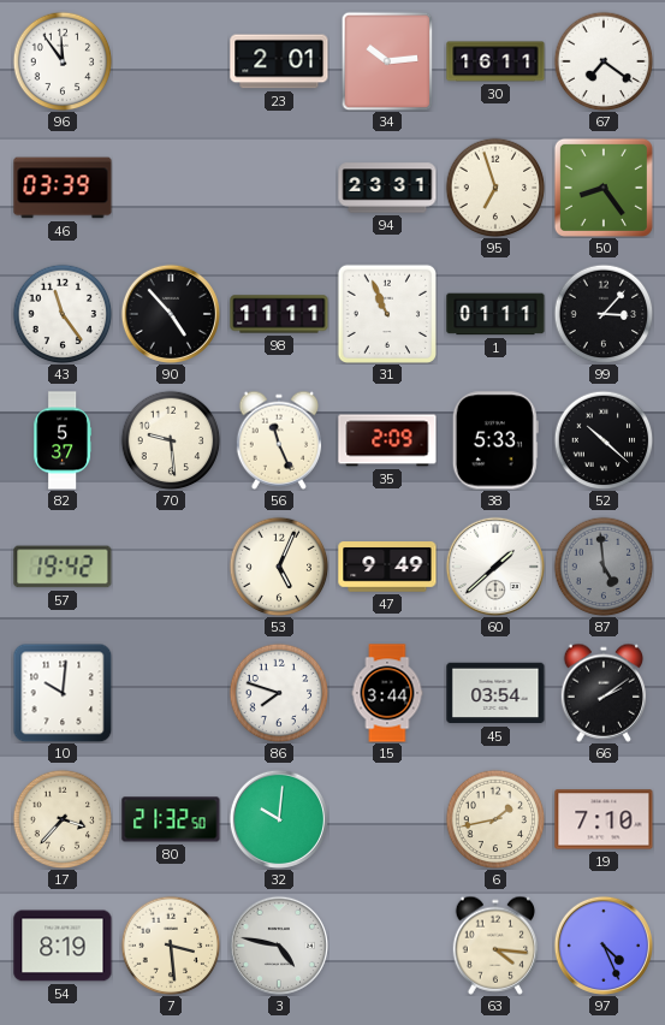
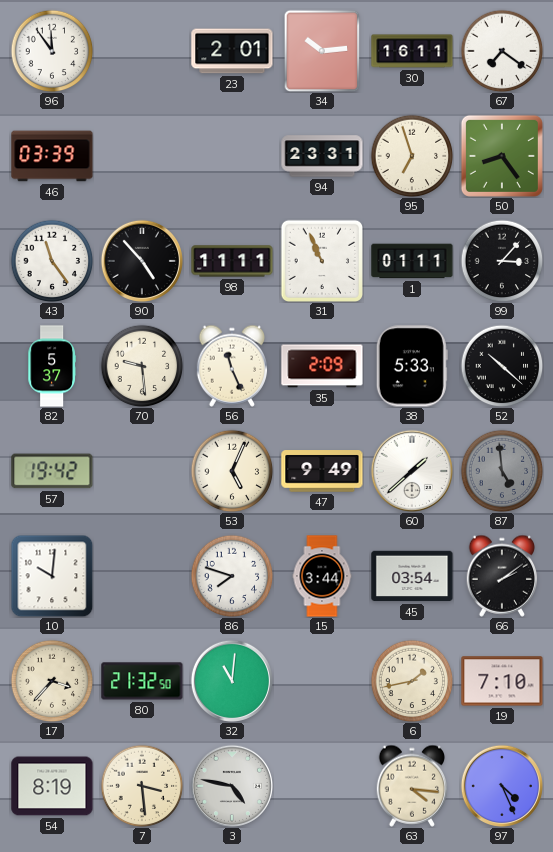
32: 10:01 -> 11:01 (232, 681)
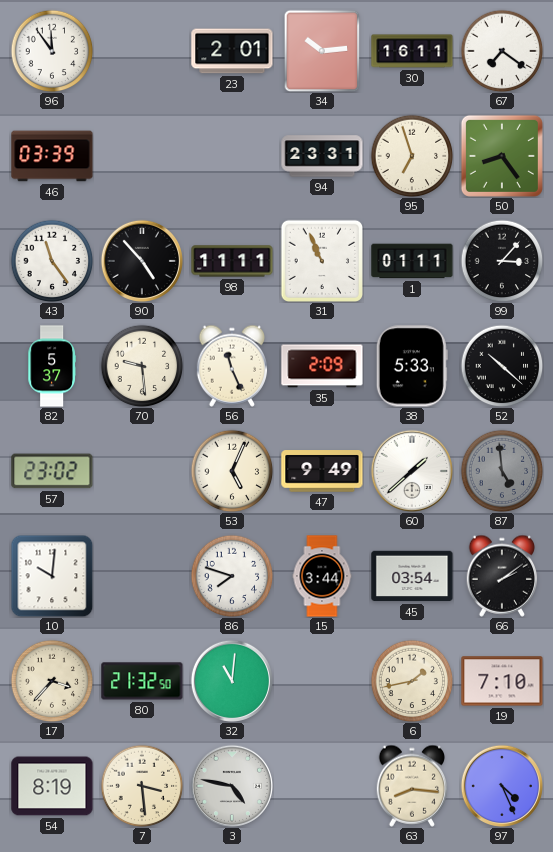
57: 19:42 -> 23:02 (52, 471)
63: 4:16 -> 8:16 (412, 786)
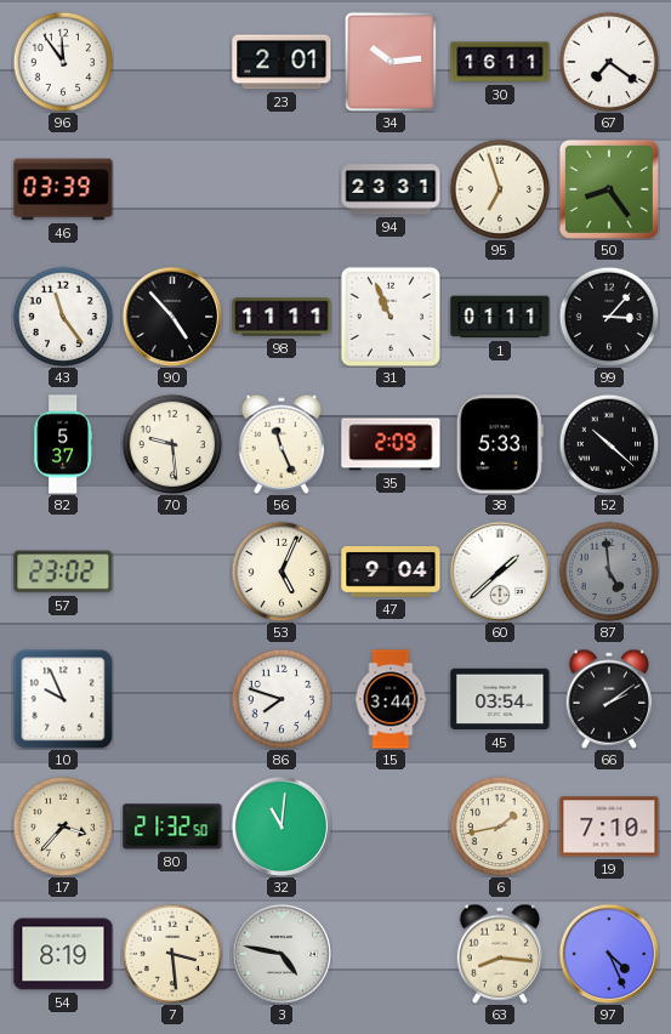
47: 9:49 -> 9:04 (391, 572)
10: 10:01 -> 9:56 (63, 699)
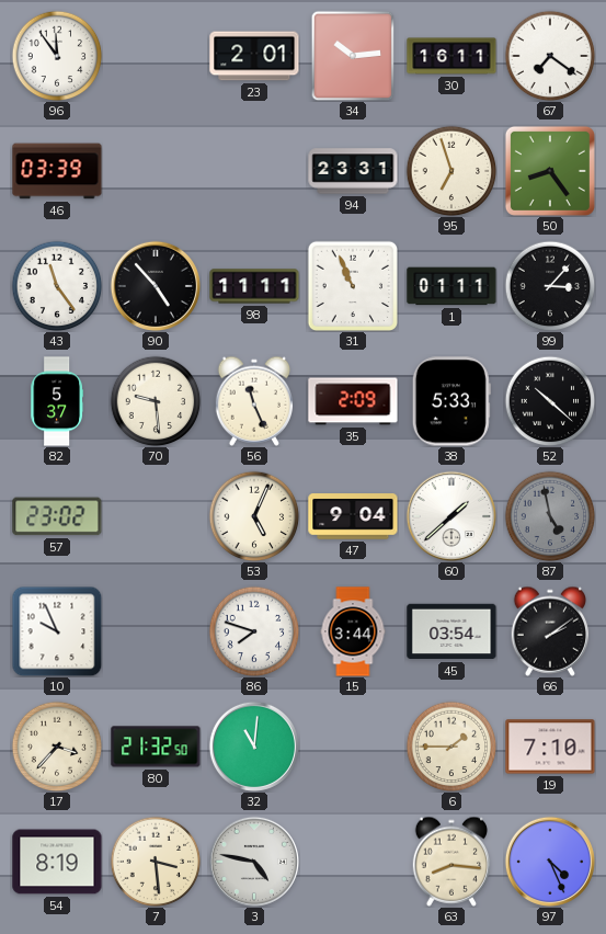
87: 4:59 -> 4:58 (550, 516)
6: 1:43 -> 1:45 (451, 747)
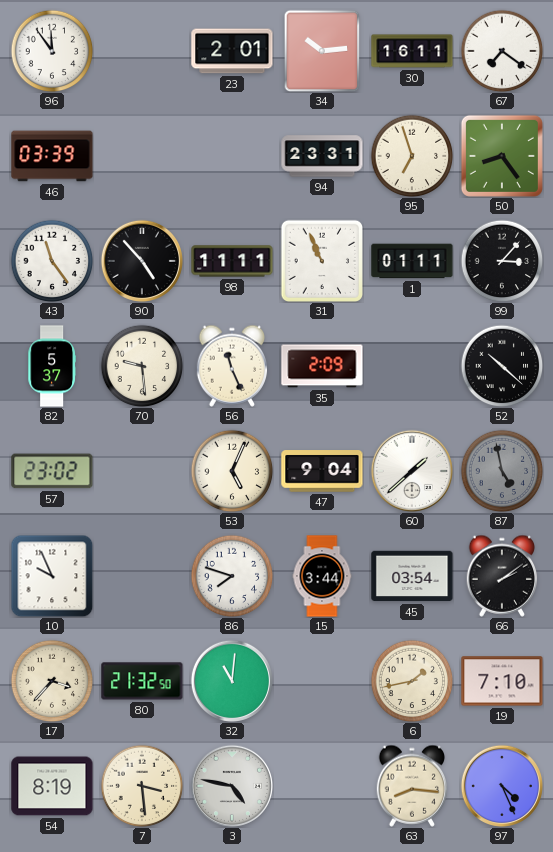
38: 5:33 -> none (451, 401)
6: 1:45 -> 1:43 (412, 681)
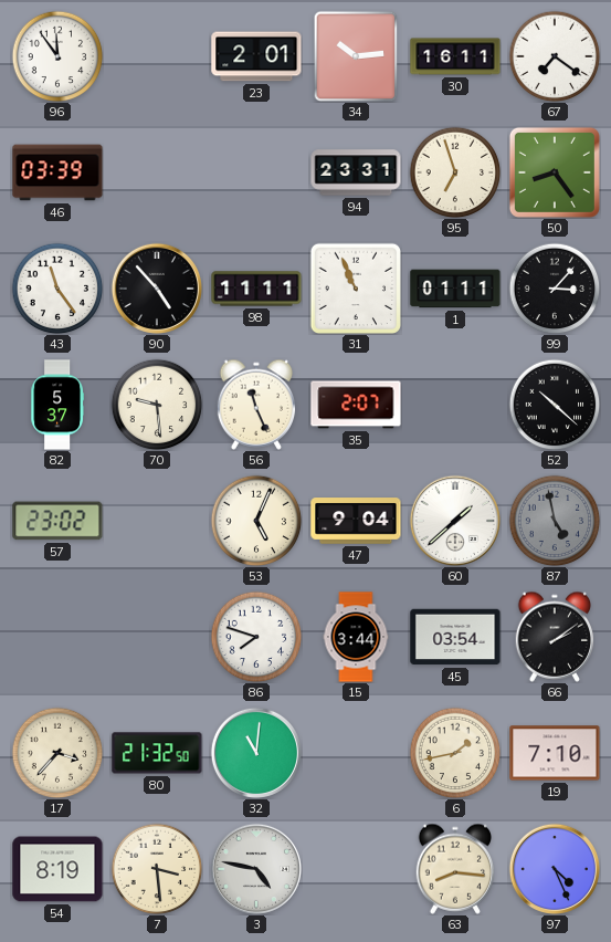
35: 2:09 -> 2:07 (356, 405)
10: 9:56 -> none (52, 576)
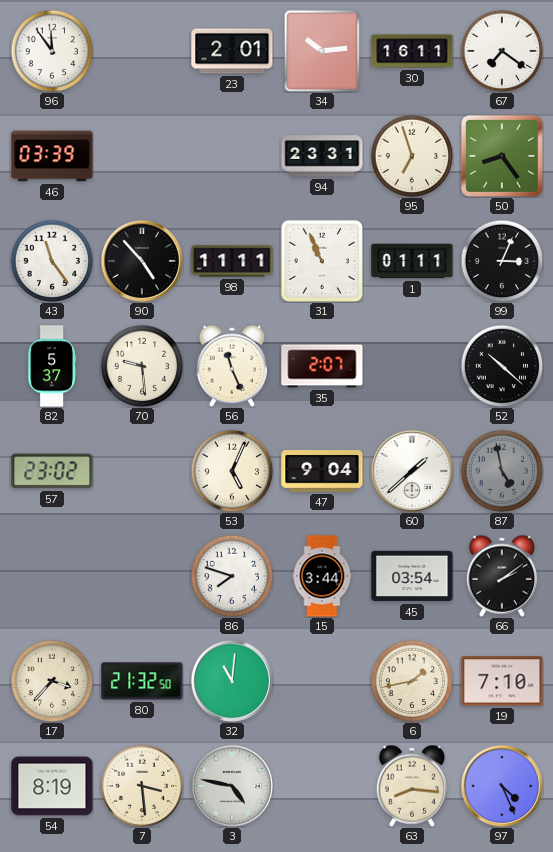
99: 3:07 -> 3:04 (502, 261)
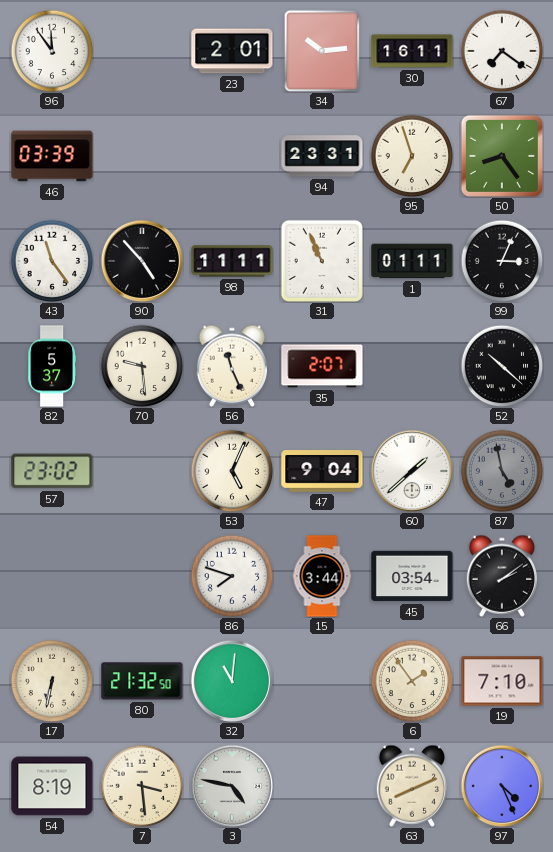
17: 3:37 -> 6:32 (52, 681)
6: 1:43 -> 1:54 (412, 681)
63: 8:16 -> 8:11 (412, 786)
